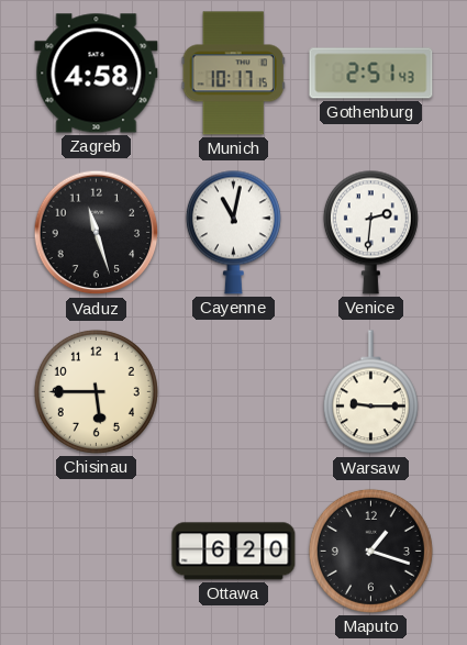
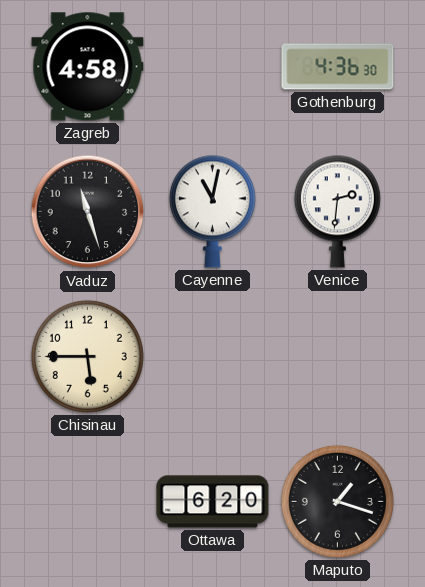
Munich: 10:17 -> none (233, 74)
Gothenburg: 2:51 -> 4:36 (338, 67)
Warsaw: 9:15 -> none (370, 392)
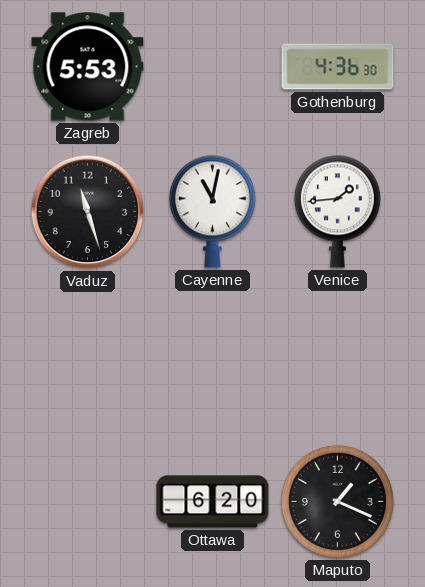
Zagreb: 4:58 -> 5:53 (88, 67)
Venice: 2:31 -> 1:44 (337, 211)
Chisinau: 5:45 -> none (87, 356)
Maputo: 1:18 -> 1:19 (337, 501)
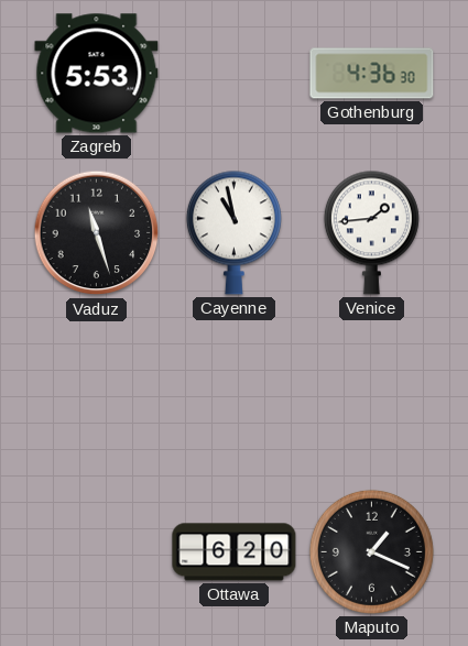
Cayenne: 11:02 -> 10:58 (233, 232)
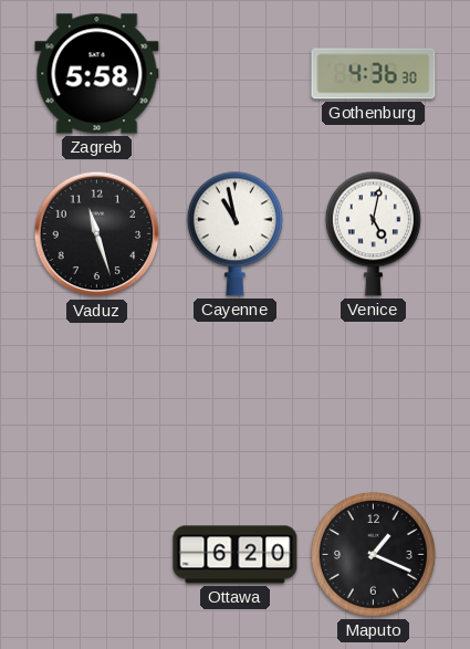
Zagreb: 5:53 -> 5:58 (97, 74)
Venice: 1:44 -> 5:02 (373, 233)
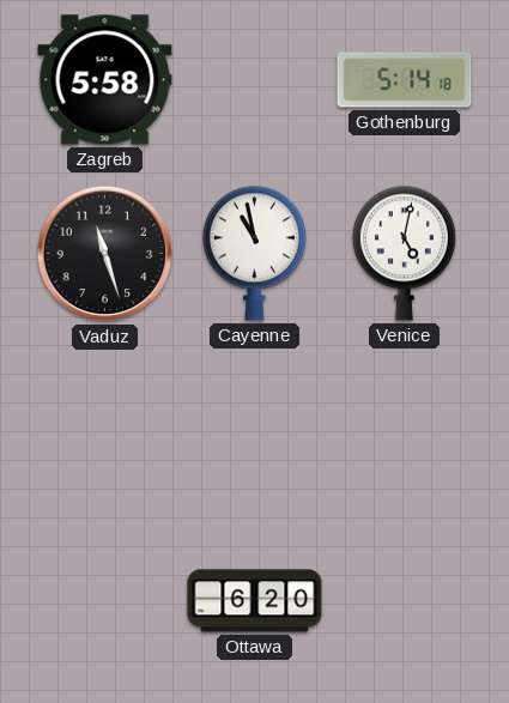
Gothenburg: 4:36 -> 5:14 (405, 80)
Maputo: 1:19 -> none (373, 554)
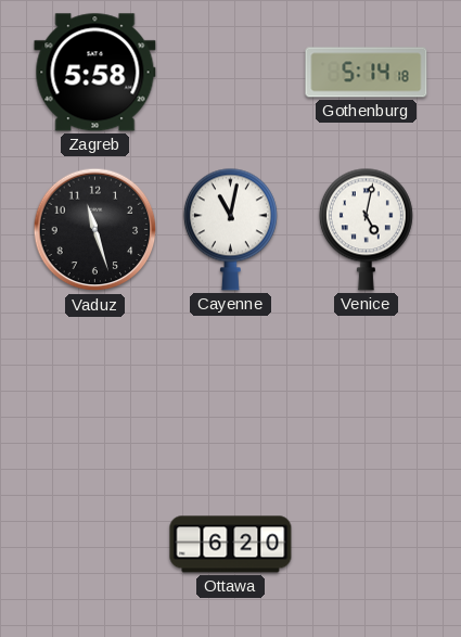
Cayenne: 10:58 -> 11:02 (230, 229)
